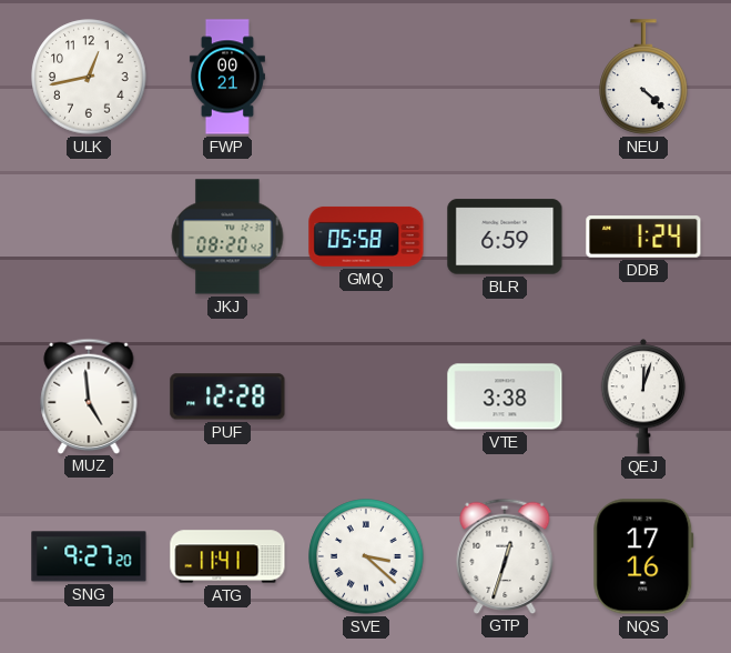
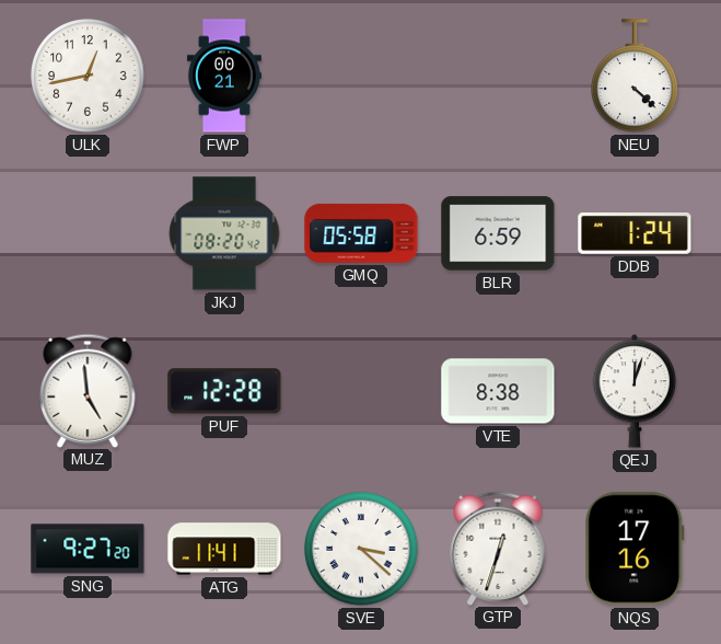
VTE: 3:38 -> 8:38 (498, 391)
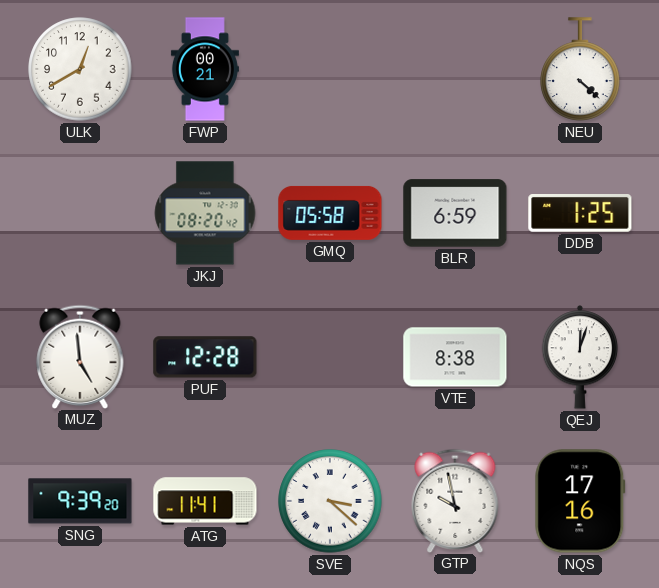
ULK: 12:43 -> 12:40 (80, 69)
DDB: 1:24 -> 1:25 (580, 214)
SNG: 9:27 -> 9:39 (80, 501)
GTP: 12:33 -> 9:58 (455, 500)
